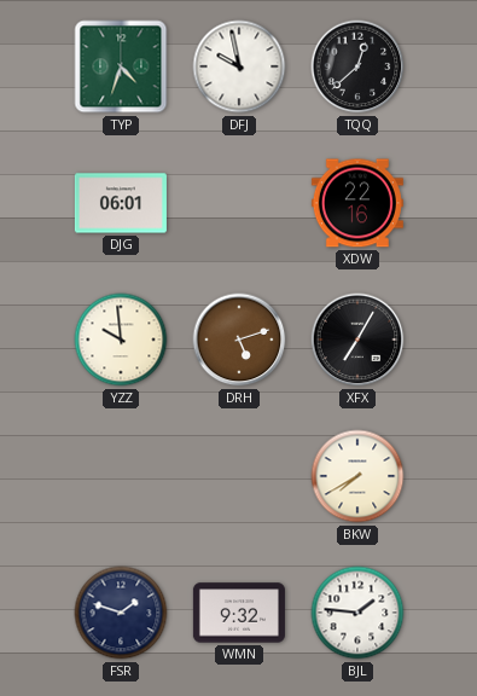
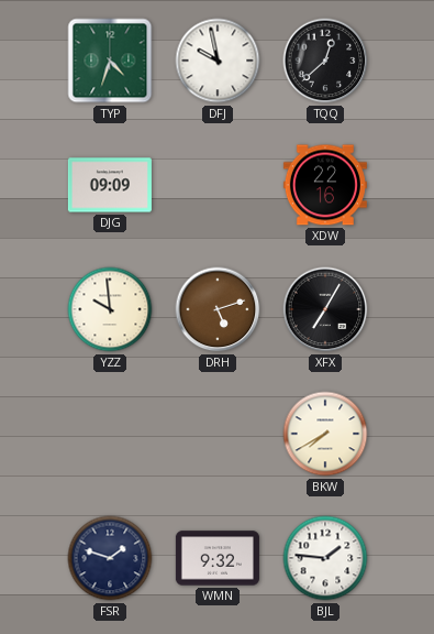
DJG: 06:01 -> 09:09 (110, 185)
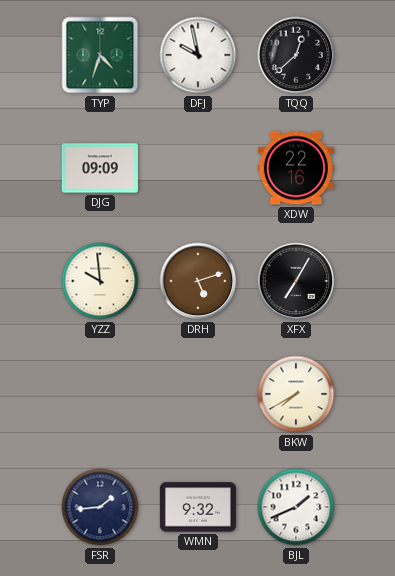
FSR: 1:48 -> 1:44 (100, 507)
BJL: 1:46 -> 1:41 (296, 507)
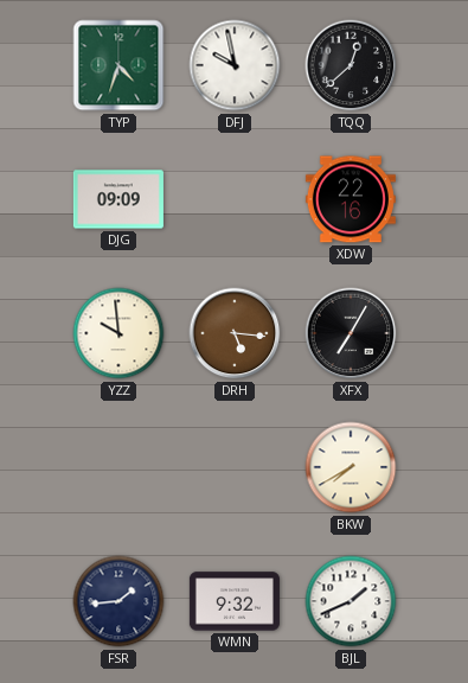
DRH: 5:12 -> 5:16 (235, 333)
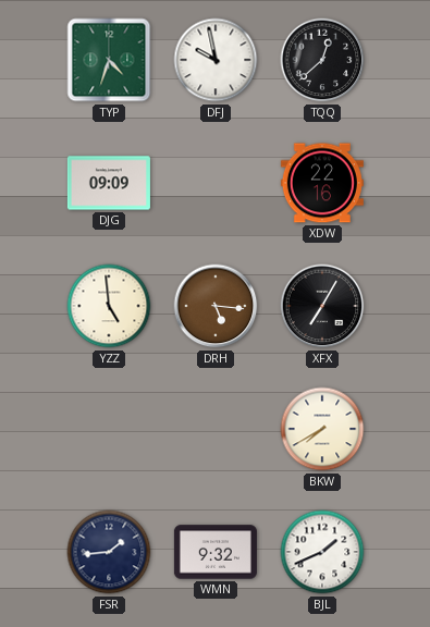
YZZ: 9:59 -> 4:59 (109, 306)
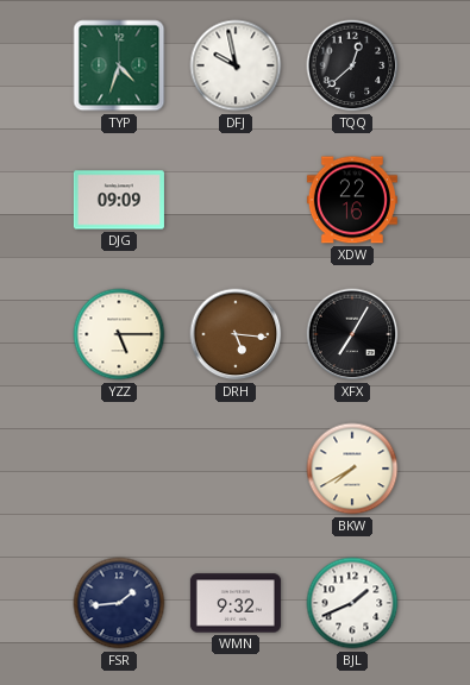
YZZ: 4:59 -> 5:15 (119, 334)
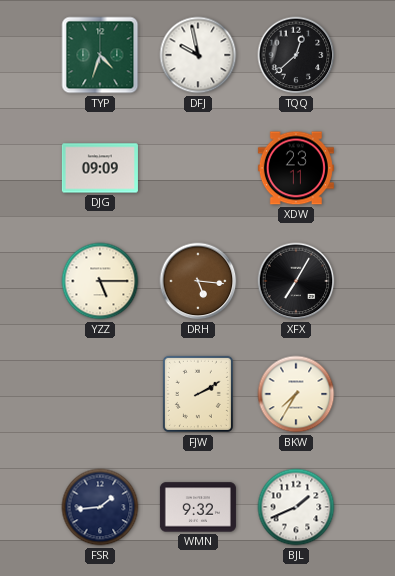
XDW: 22:16 -> 23:11 (296, 168)
FJW: none -> 2:10 (198, 394)
BKW: 7:40 -> 7:35 (296, 394)
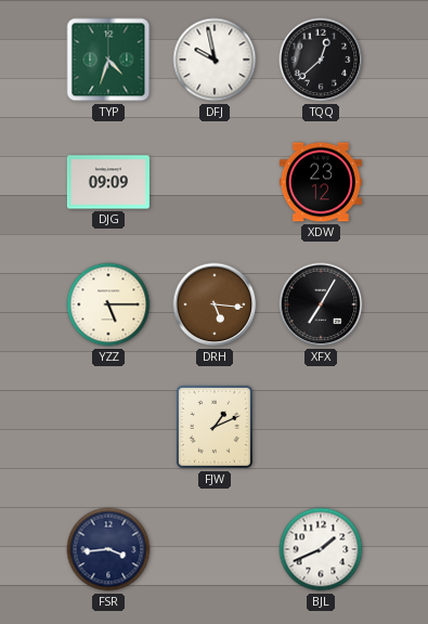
XDW: 23:11 -> 23:12 (321, 182)
FJW: 2:10 -> 1:11 (215, 427)
BKW: 7:35 -> none (296, 394)
FSR: 1:44 -> 3:44 (108, 549)
WMN: 9:32 -> none (198, 507)
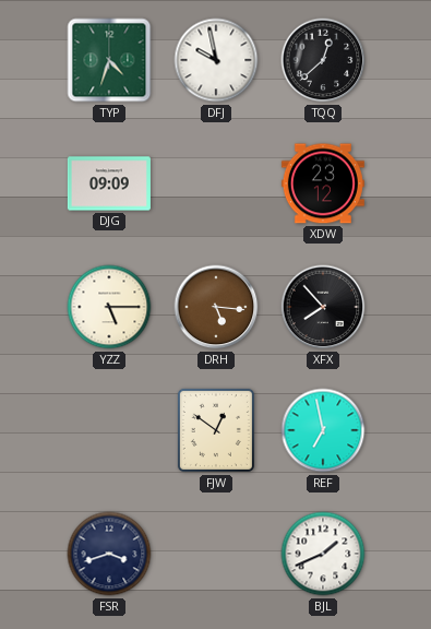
XFX: 7:05 -> 7:53 (323, 307)
FJW: 1:11 -> 12:51 (216, 430)
REF: none -> 6:58 (323, 430)
FSR: 3:44 -> 3:42 (109, 554)
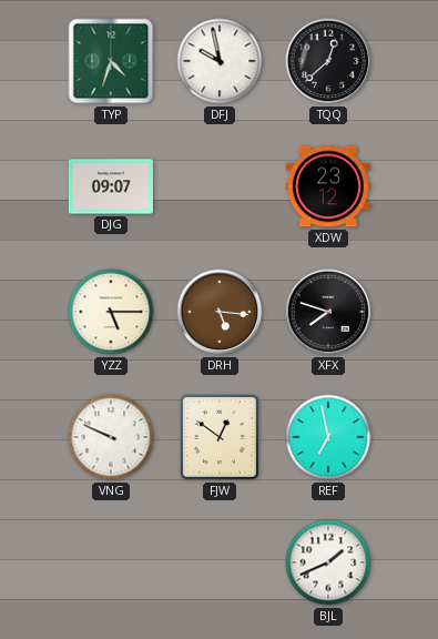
DJG: 09:09 -> 09:07 (111, 186)
XFX: 7:53 -> 7:48 (328, 312)
VNG: none -> 9:49 (111, 437)
FSR: 3:42 -> none (109, 554)
